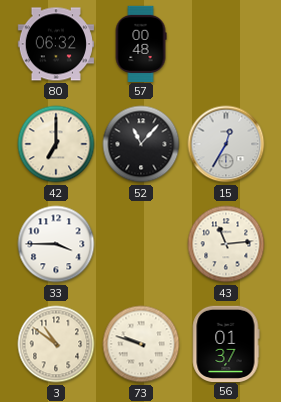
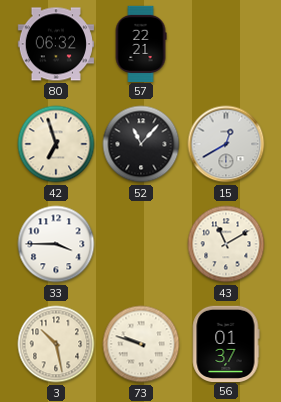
57: 00:48 -> 22:21 (141, 43)
42: 7:00 -> 6:57 (56, 144)
15: 12:35 -> 12:40 (226, 144)
43: 11:14 -> 11:10 (226, 244)
3: 10:51 -> 10:28 (56, 344)
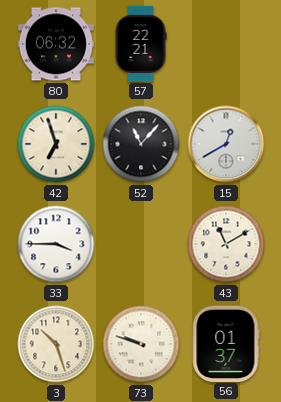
3: 10:28 -> 10:27 (56, 344)
